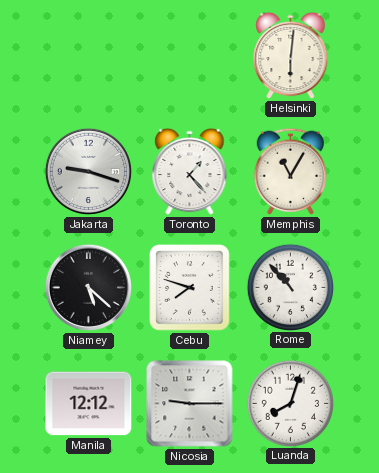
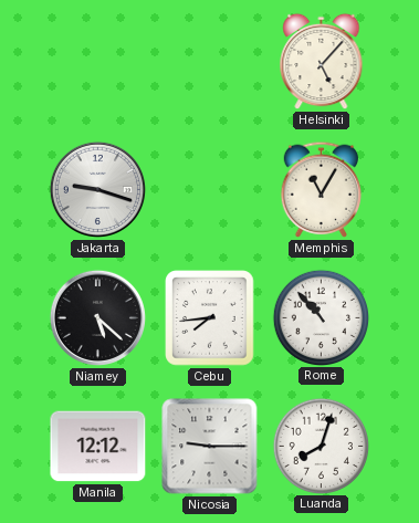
Helsinki: 6:01 -> 5:07 (322, 62)
Toronto: 1:23 -> none (190, 172)
Cebu: 7:48 -> 7:44 (210, 318)
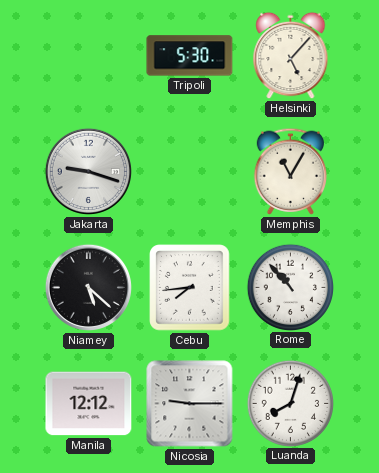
Tripoli: none -> 5:30 (190, 56)
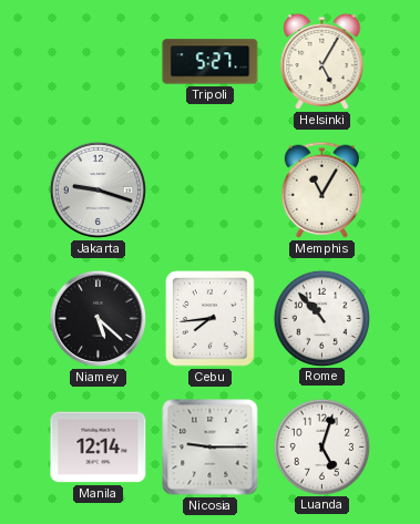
Tripoli: 5:30 -> 5:27 (211, 62)
Helsinki: 5:07 -> 5:05 (322, 62)
Manila: 12:12 -> 12:14 (99, 448)
Luanda: 8:03 -> 5:03 (321, 446)
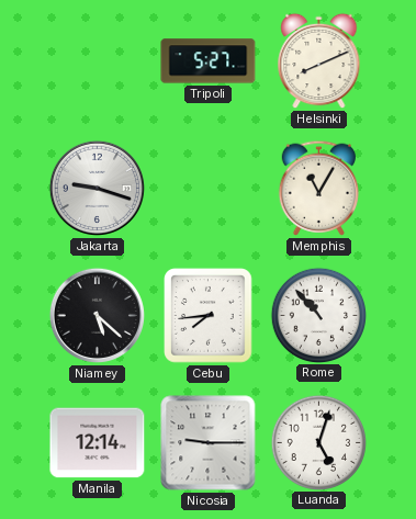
Helsinki: 5:05 -> 8:11 (319, 61)
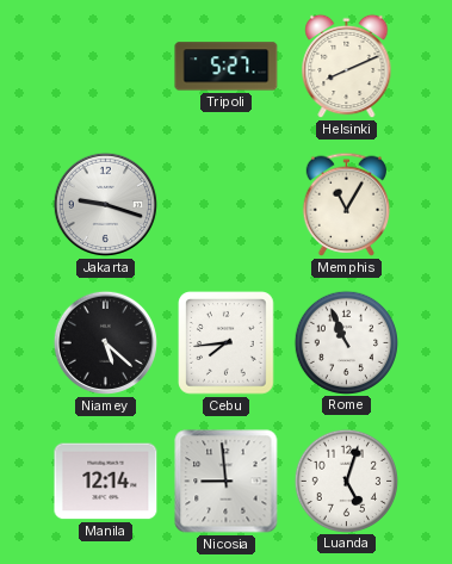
Rome: 10:53 -> 10:56 (346, 342)
Nicosia: 9:15 -> 8:59 (227, 482)
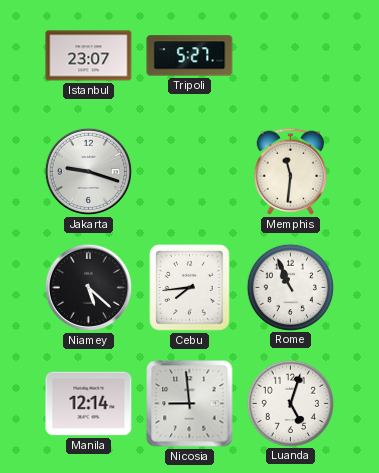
Istanbul: none -> 23:07 (89, 56)
Helsinki: 8:11 -> none (347, 67)
Memphis: 11:05 -> 11:31 (291, 171)
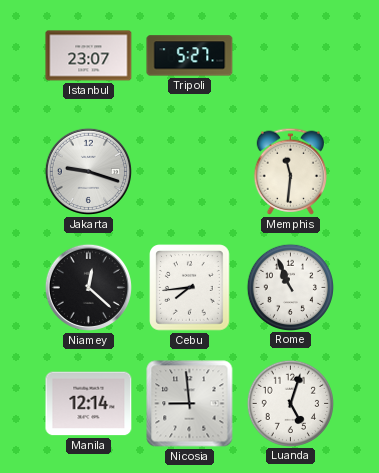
Niamey: 5:22 -> 12:22 (88, 287)
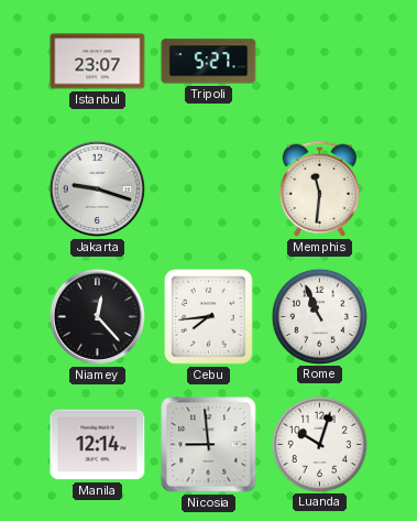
Niamey: 12:22 -> 12:23 (97, 316)
Luanda: 5:03 -> 10:03 (319, 444)
